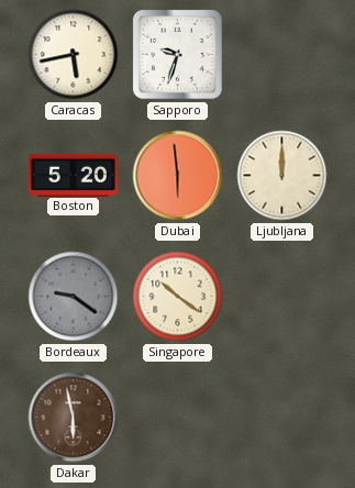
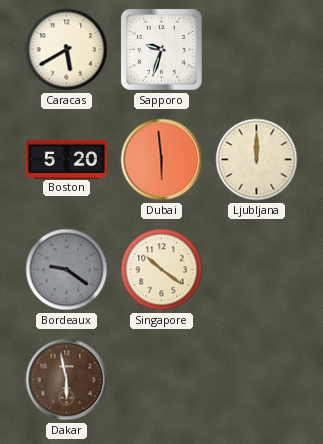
Caracas: 5:43 -> 5:40 (67, 50)
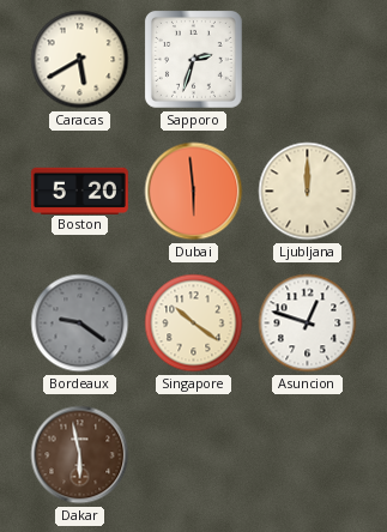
Sapporo: 9:33 -> 2:33 (193, 59)
Asuncion: none -> 12:48 (308, 324)
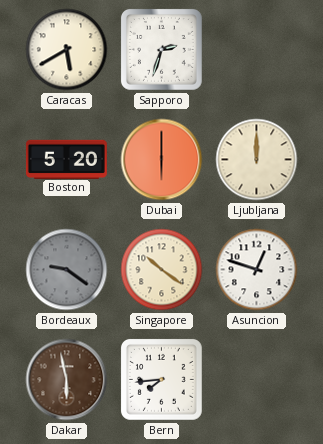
Dubai: 5:59 -> 6:00 (162, 160)
Bern: none -> 7:44 (161, 379)
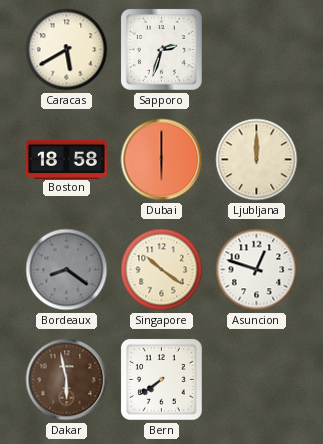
Boston: 5:20 -> 18:58 (66, 159)
Bordeaux: 9:21 -> 8:21 (67, 270)
Bern: 7:44 -> 7:39 (161, 379)
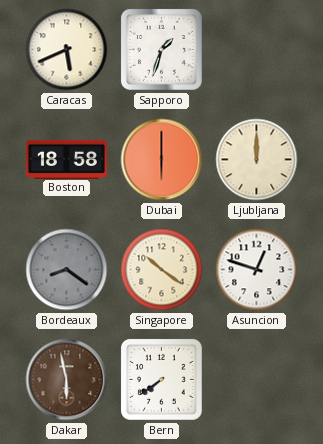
Caracas: 5:40 -> 5:41 (67, 50)
Sapporo: 2:33 -> 1:33 (161, 49)
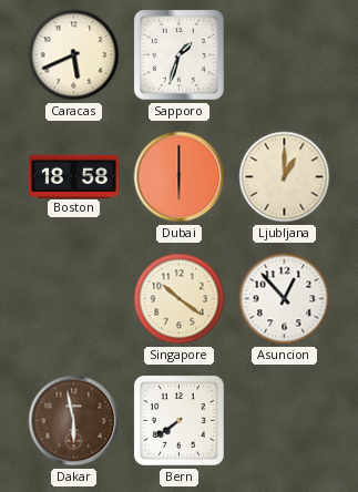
Ljubljana: 12:00 -> 1:00 (285, 177)
Bordeaux: 8:21 -> none (67, 270)
Asuncion: 12:48 -> 12:53 (285, 299)
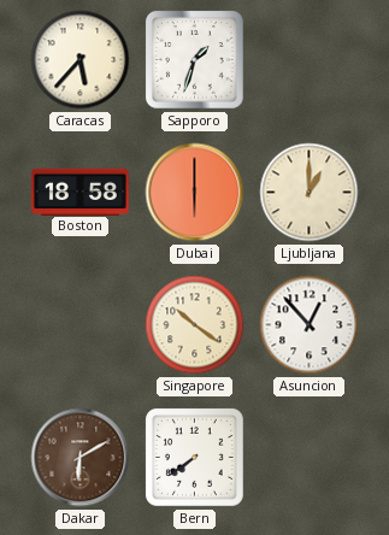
Caracas: 5:41 -> 5:37 (81, 60)
Dakar: 5:58 -> 6:10 (81, 458)
